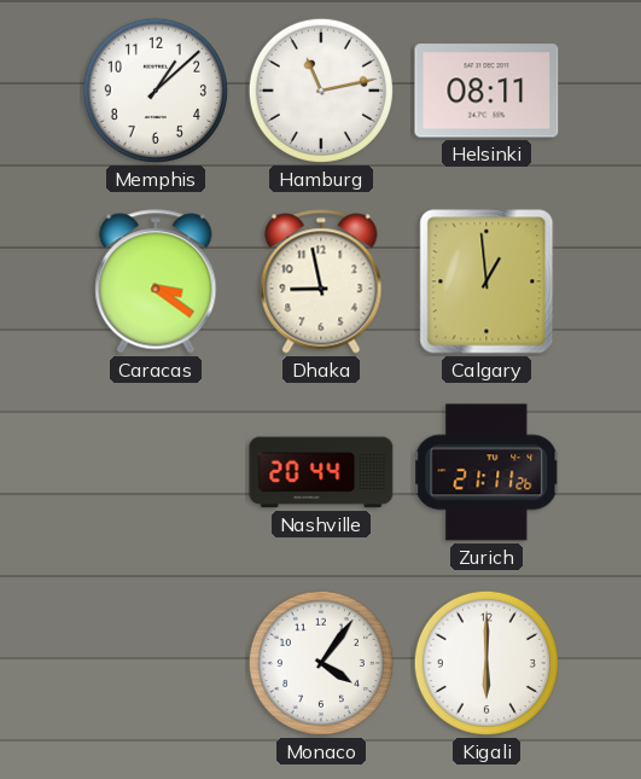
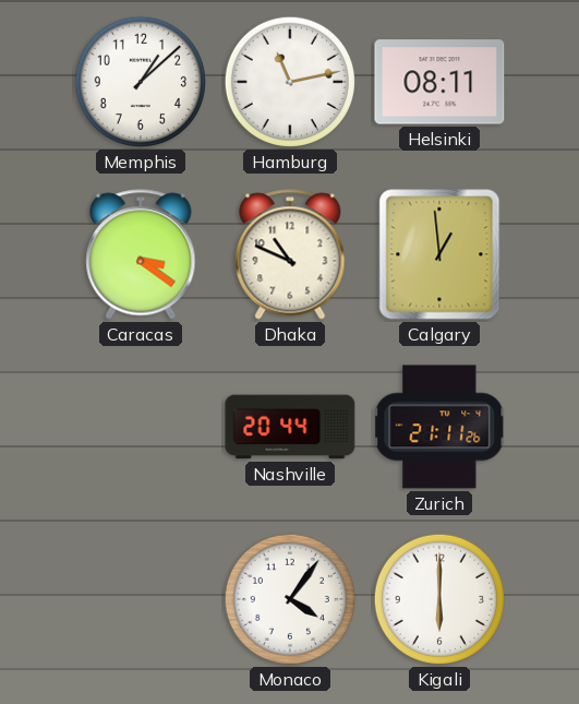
Dhaka: 8:58 -> 10:49 (290, 254)
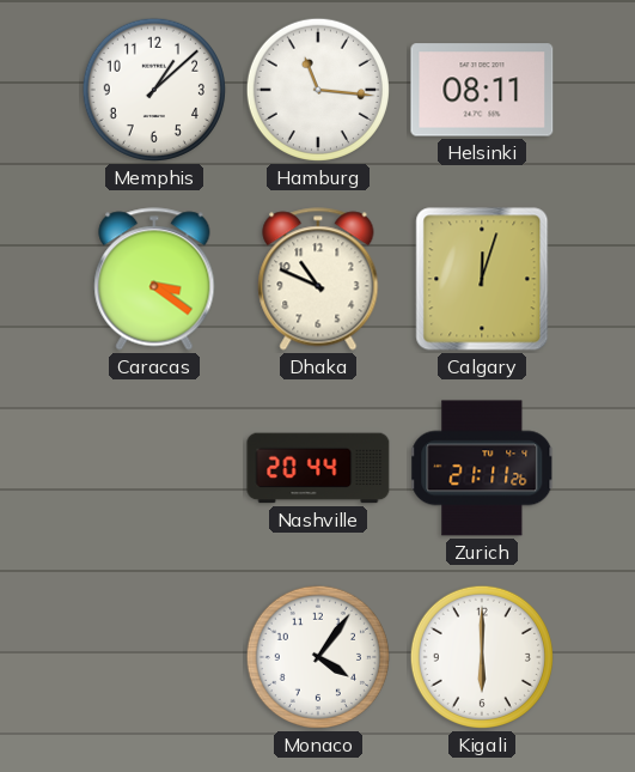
Hamburg: 11:13 -> 11:16 (318, 90)
Calgary: 12:59 -> 12:03 (482, 279)
